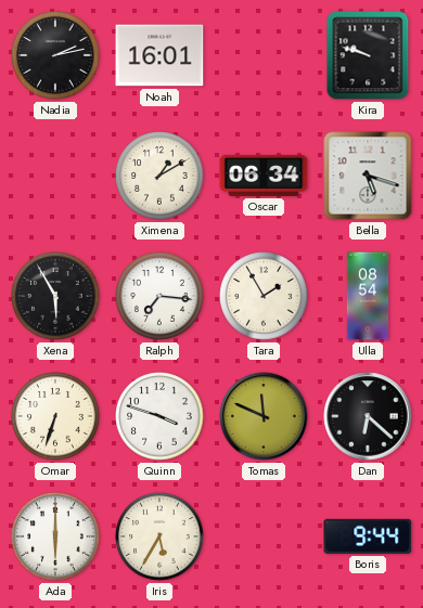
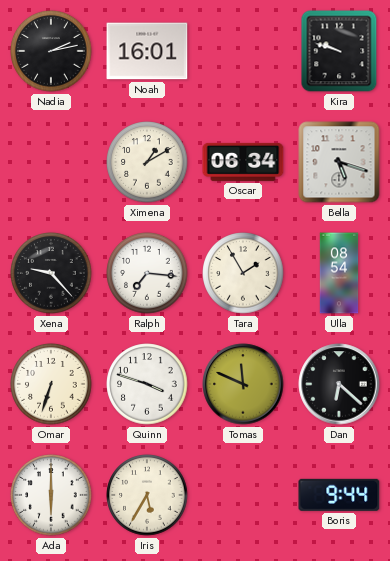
Xena: 5:55 -> 9:23 (51, 273)
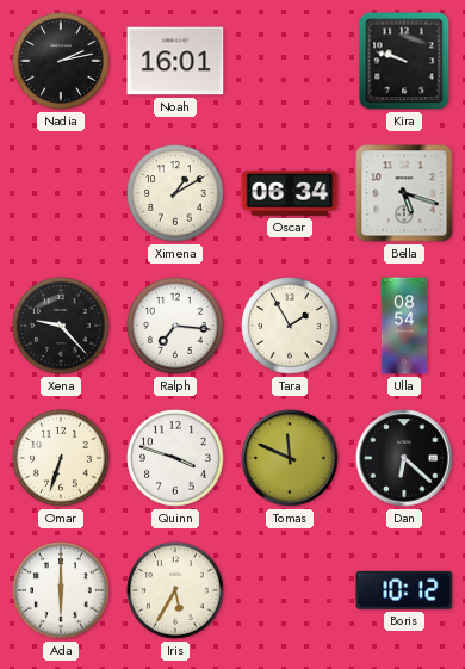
Boris: 9:44 -> 10:12 (404, 590)
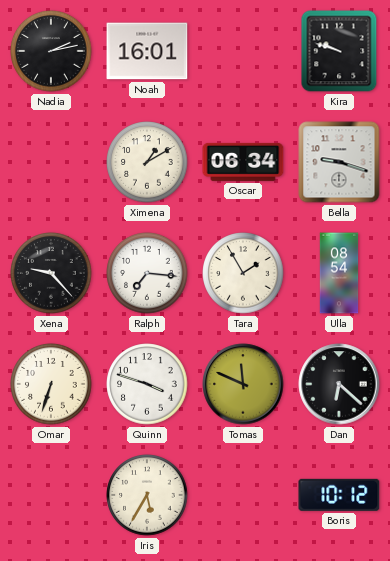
Bella: 5:18 -> 9:18 (339, 162)
Ada: 6:00 -> none (61, 590)
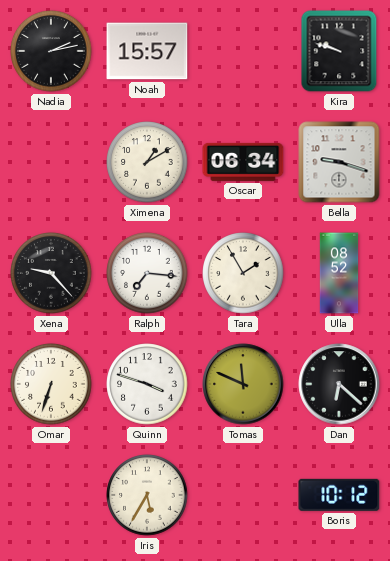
Noah: 16:01 -> 15:57 (147, 51)
Ulla: 08:54 -> 08:52 (339, 273)
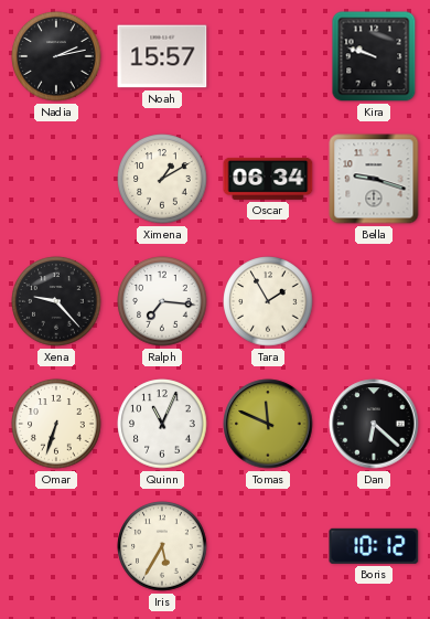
Ulla: 08:52 -> none (339, 273)
Quinn: 3:48 -> 11:04 (162, 424)
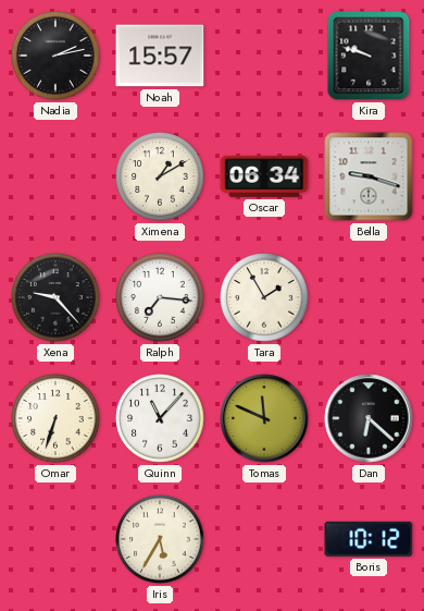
Quinn: 11:04 -> 11:07 (160, 418)
